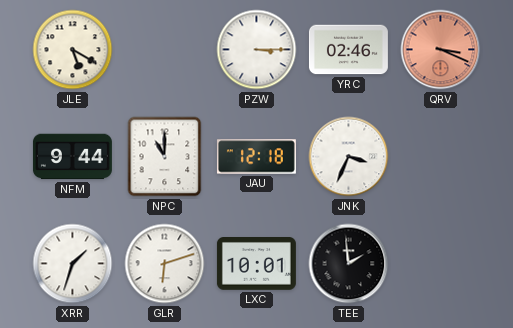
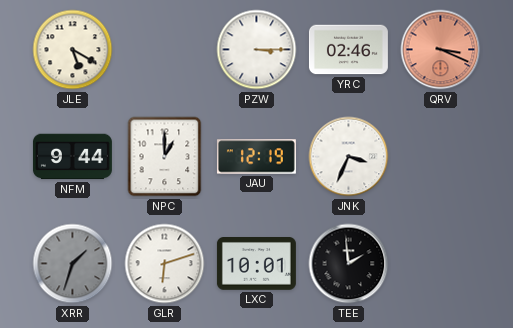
NPC: 11:00 -> 1:00 (165, 157)
JAU: 12:18 -> 12:19 (256, 157)
XRR dial: white -> grey (73, 264)
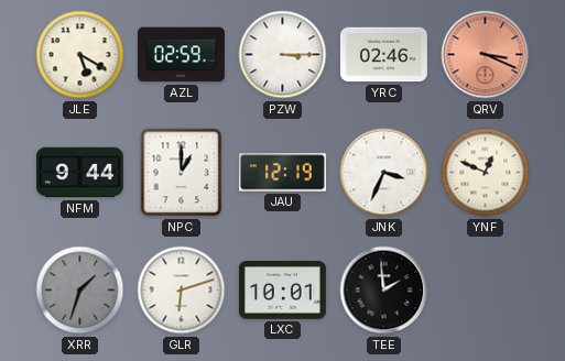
AZL: none -> 02:59 (181, 55)
YNF: none -> 12:49 (486, 173)
